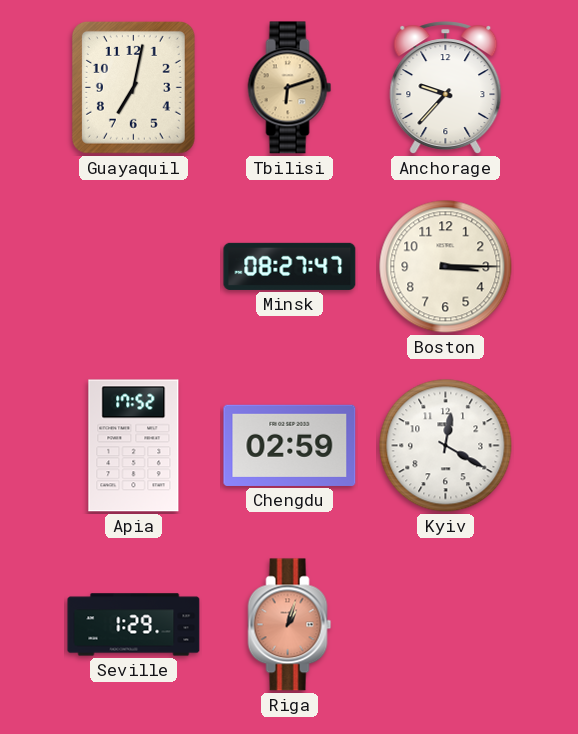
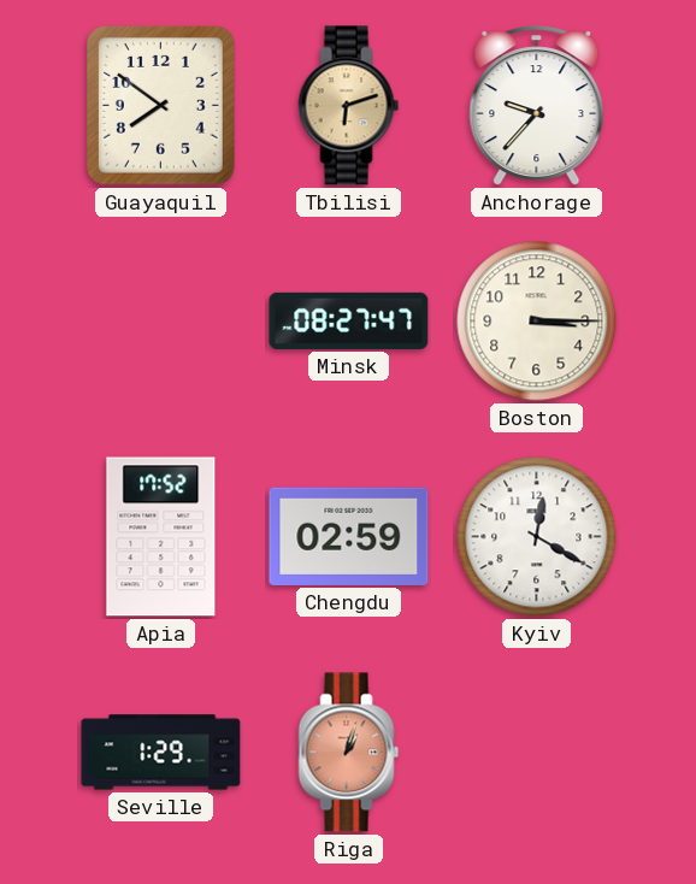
Guayaquil: 7:02 -> 7:51 (160, 105)
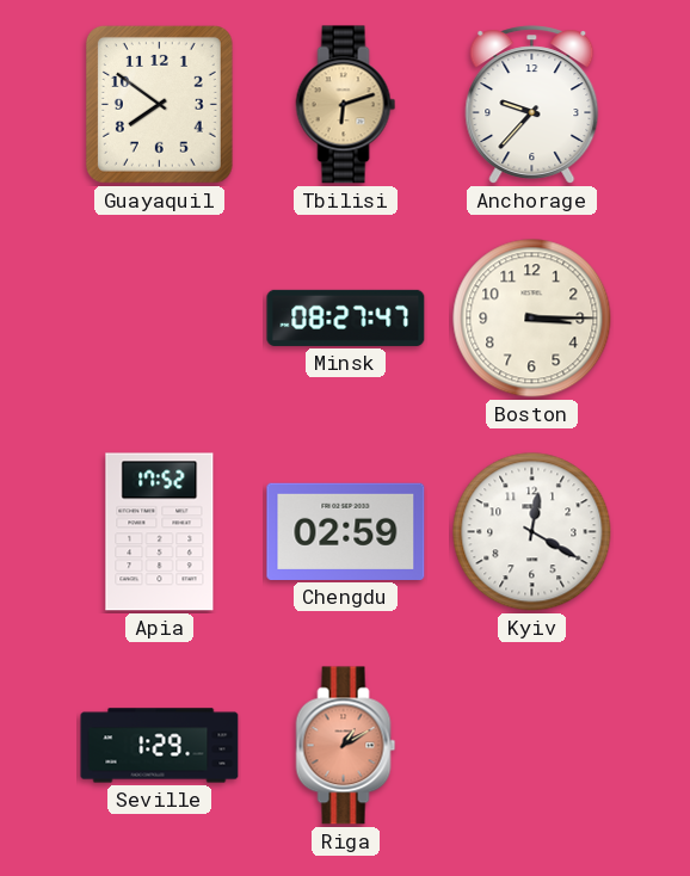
Riga: 1:03 -> 1:10 (346, 746)
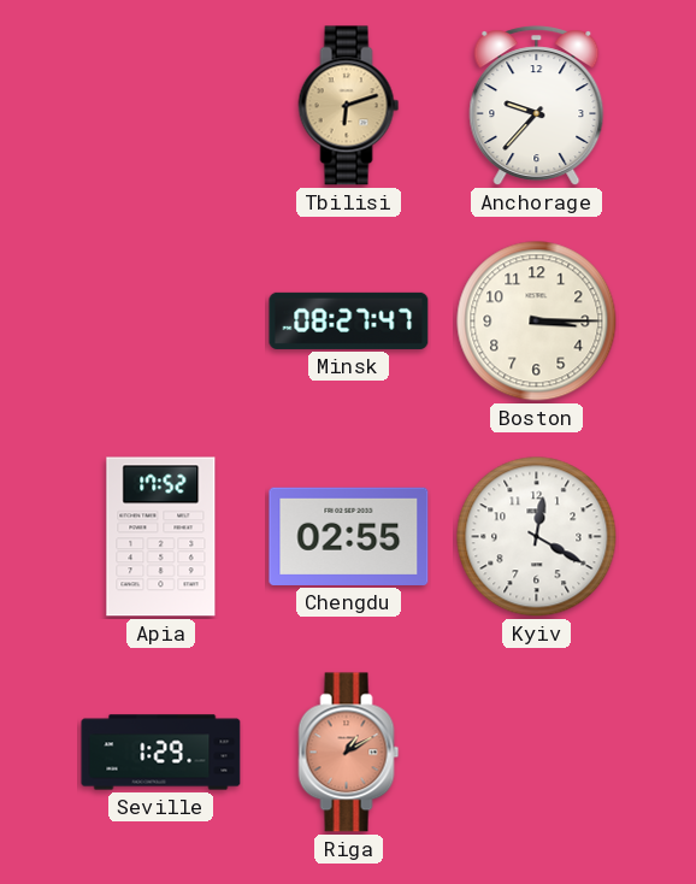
Guayaquil: 7:51 -> none (159, 104)
Chengdu: 02:59 -> 02:55 (349, 536)
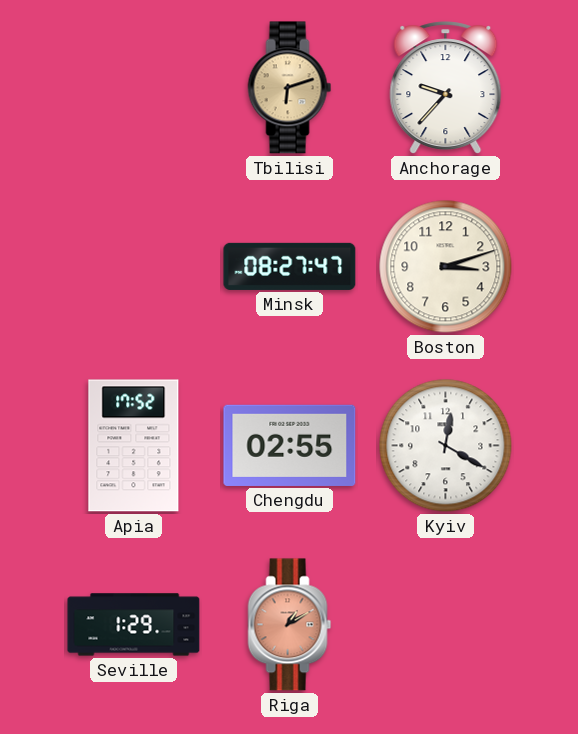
Boston: 3:15 -> 3:12 (446, 267)
